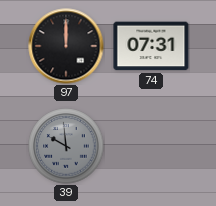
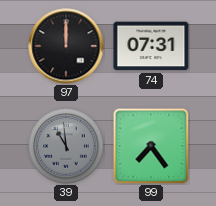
39: 9:59 -> 10:59 (66, 146)
99: none -> 7:24 (151, 146)
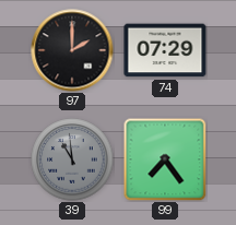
97: 12:00 -> 2:00 (72, 50)
74: 07:31 -> 07:29 (165, 50)
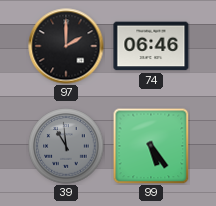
74: 07:29 -> 06:46 (151, 46)
99: 7:24 -> 5:24 (151, 146)
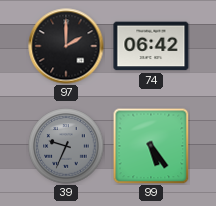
74: 06:46 -> 06:42 (151, 46)
39: 10:59 -> 9:34 (66, 146)
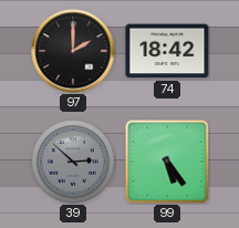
74: 06:42 -> 18:42 (167, 51)
39: 9:34 -> 2:52 (73, 162)
